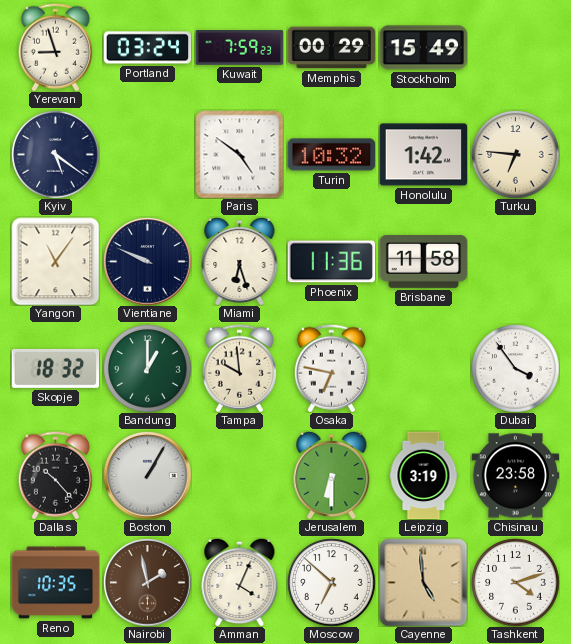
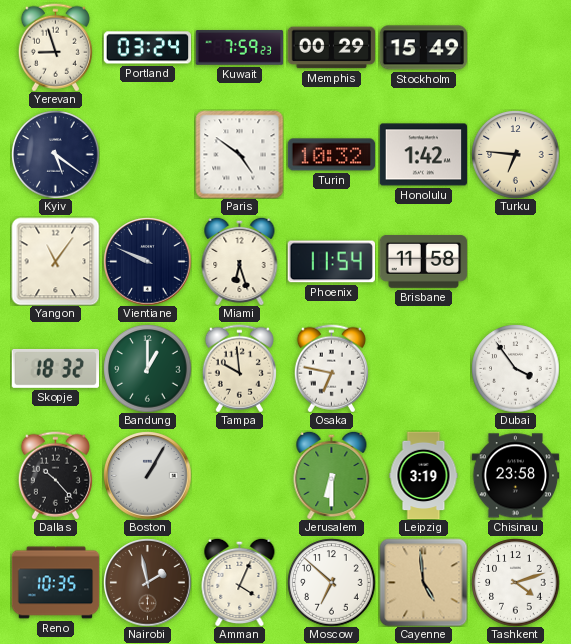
Phoenix: 11:36 -> 11:54 (331, 262)
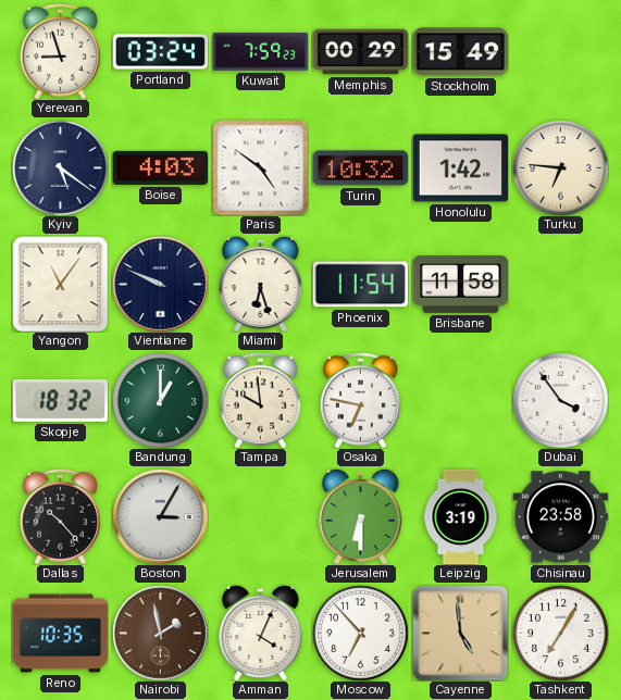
Boise: none -> 4:03 (160, 167)
Boston: 1:05 -> 3:05 (160, 516)
Moscow: 6:52 -> 6:53 (360, 633)
Tashkent: 4:12 -> 7:05 (560, 633)
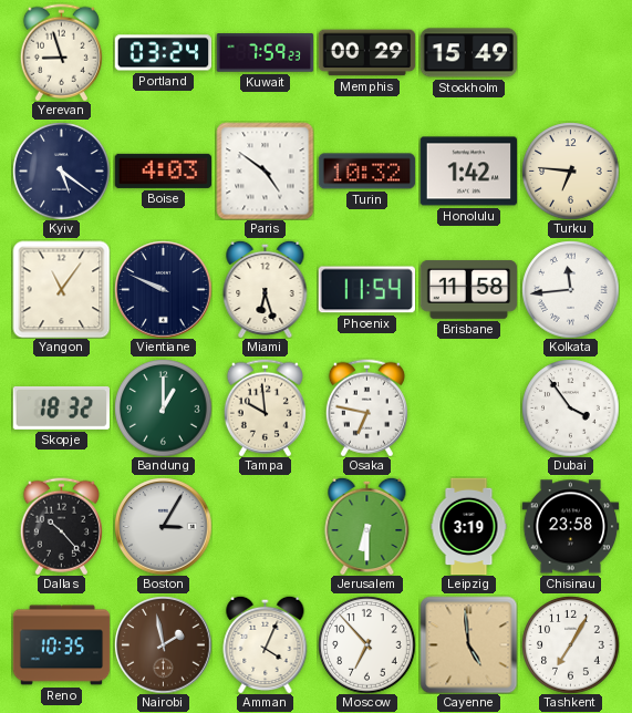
Kolkata: none -> 11:44 (570, 289)
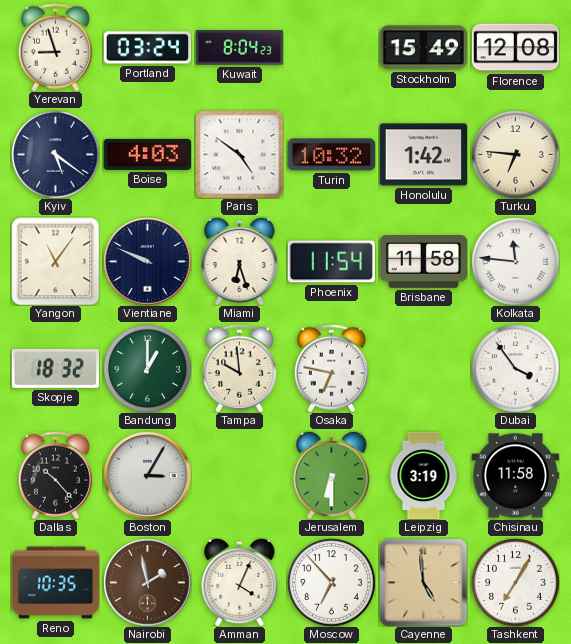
Kuwait: 7:59 -> 8:04 (239, 48)
Memphis: 00:29 -> none (366, 53)
Florence: none -> 12:08 (515, 48)
Kolkata: 11:44 -> 11:46 (515, 261)
Chisinau: 23:58 -> 11:58 (515, 476)
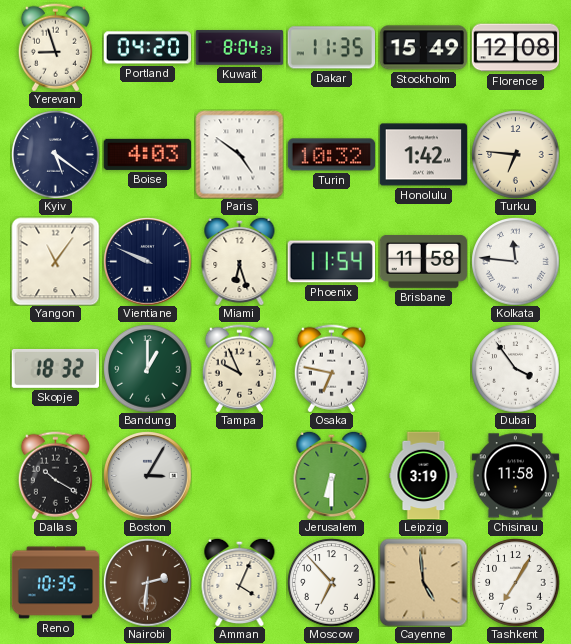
Portland: 03:24 -> 04:20 (147, 48)
Dakar: none -> 11:35 (331, 48)
Tampa: 9:59 -> 9:56 (239, 368)
Dallas: 10:23 -> 10:20 (55, 475)
Nairobi: 1:58 -> 2:31 (147, 582)
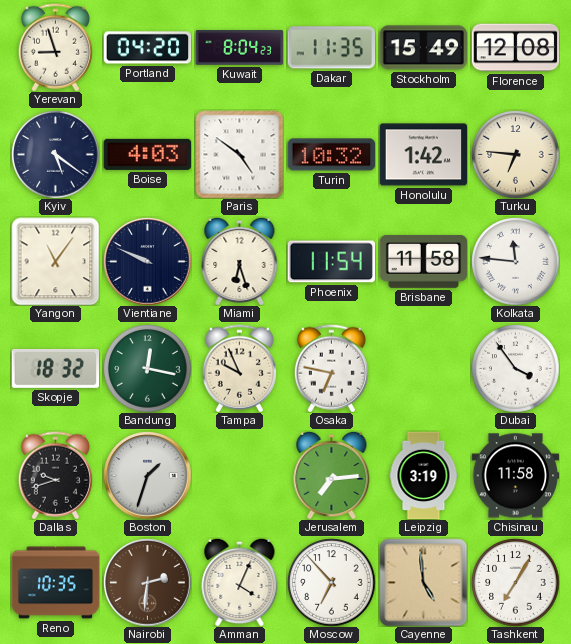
Bandung: 1:00 -> 12:17 (147, 368)
Dallas: 10:20 -> 9:42 (55, 475)
Boston: 3:05 -> 1:33 (147, 475)
Jerusalem: 6:30 -> 7:14 (332, 475)
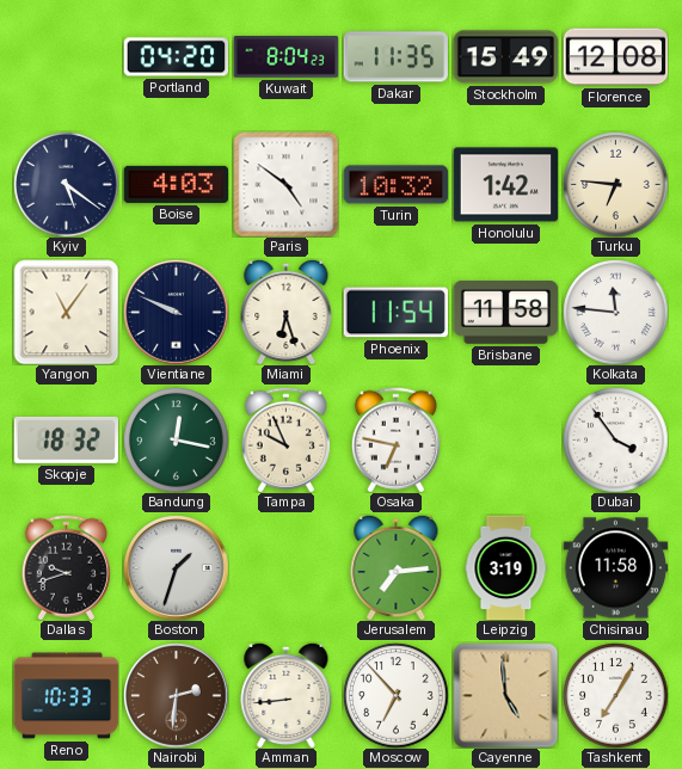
Yerevan: 8:57 -> none (55, 47)
Reno: 10:35 -> 10:33 (66, 696)
Amman: 4:04 -> 8:44 (287, 695)
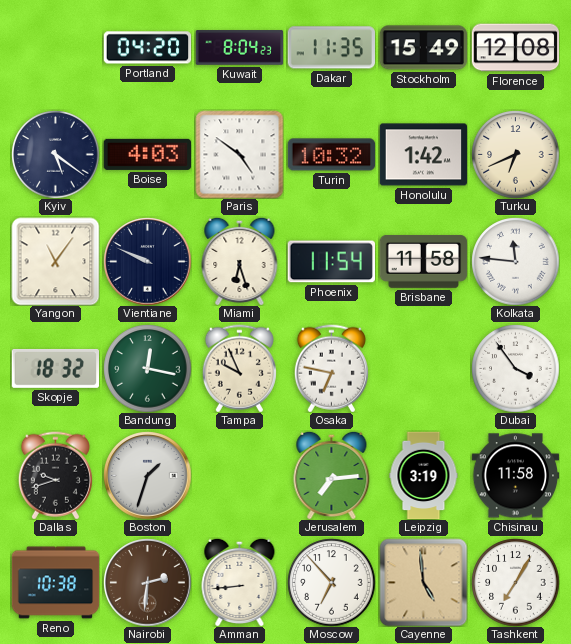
Turku: 6:46 -> 6:41 (515, 154)
Reno: 10:33 -> 10:38 (55, 583)
